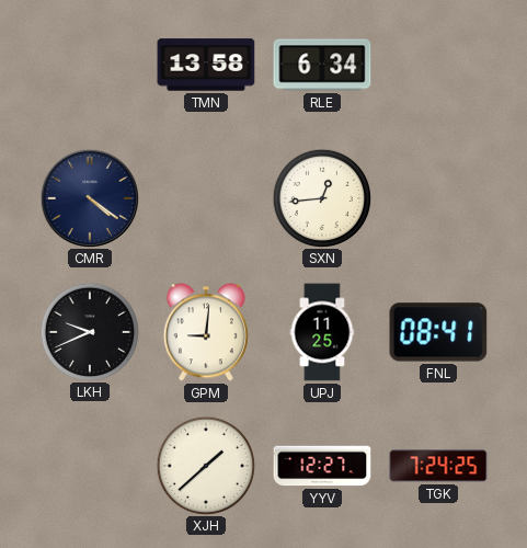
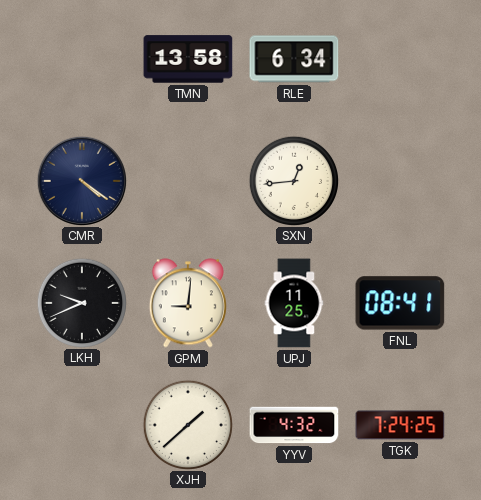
YYV: 12:27 -> 4:32 (294, 425)
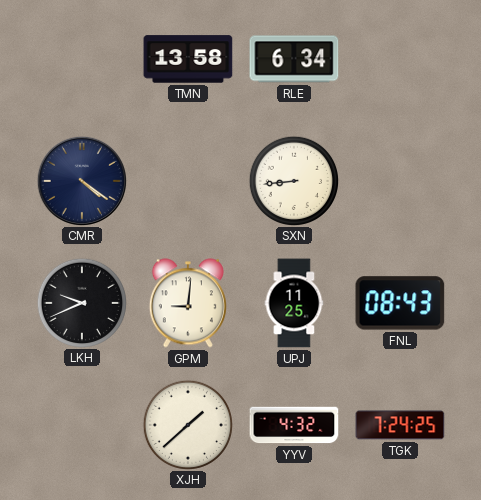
SXN: 12:44 -> 8:44 (293, 180)
FNL: 08:41 -> 08:43 (400, 303)
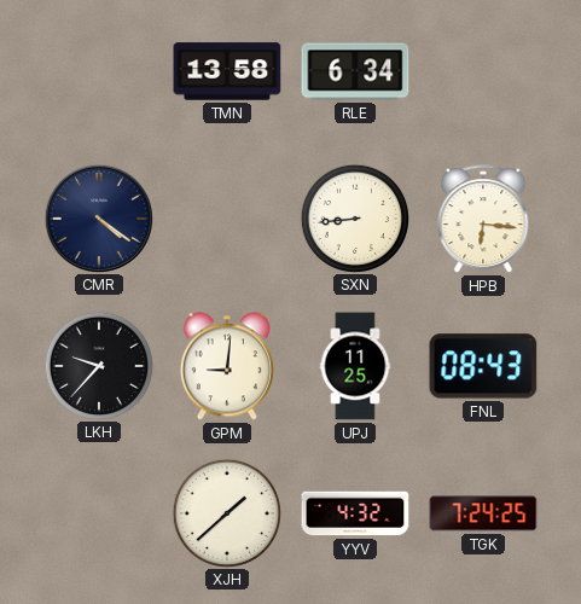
HPB: none -> 6:16 (483, 220)
LKH: 9:41 -> 9:37 (98, 365)
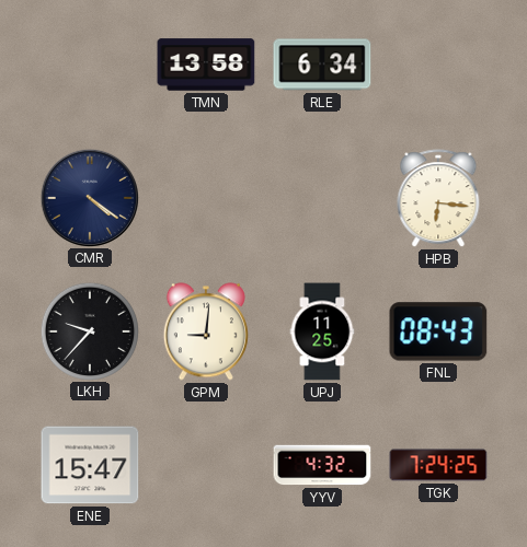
SXN: 8:44 -> none (354, 217)
ENE: none -> 15:47 (90, 465)
XJH: 1:38 -> none (226, 512)
